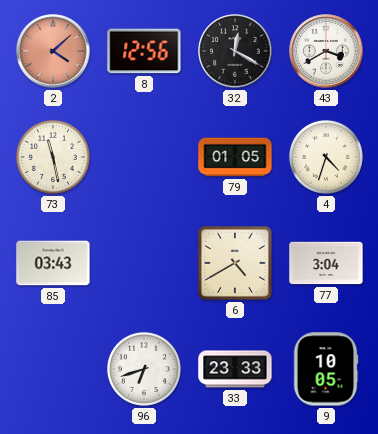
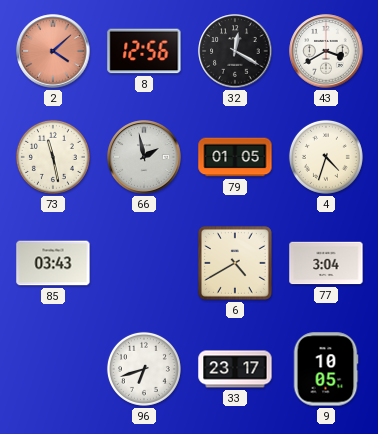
66: none -> 1:58 (144, 157)
33: 23:33 -> 23:17 (235, 369)
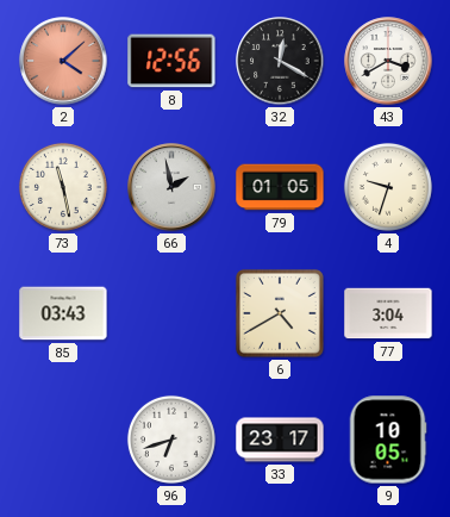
4: 4:33 -> 9:33 (388, 187)
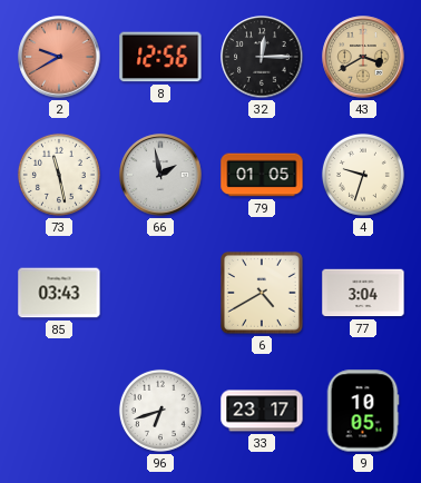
2: 4:08 -> 9:40 (59, 57)
32: 12:20 -> 12:15 (262, 57)
43 dial: white -> champagne (363, 57)
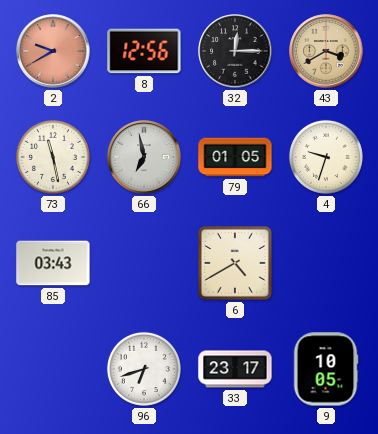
66: 1:58 -> 6:58 (144, 157)
77: 3:04 -> none (363, 293)
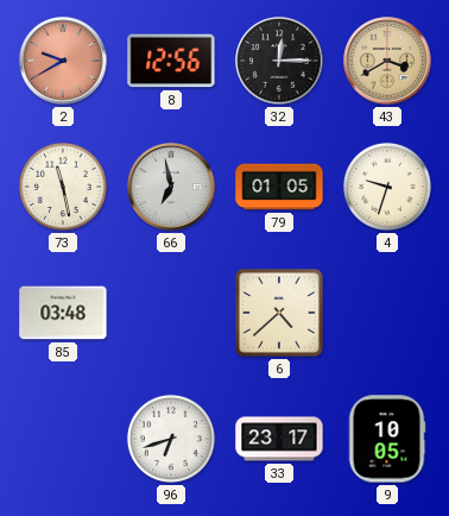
85: 03:43 -> 03:48 (63, 313)
6: 4:40 -> 4:38 (279, 313)
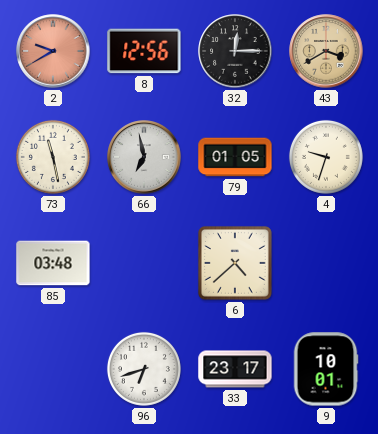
9: 10:05 -> 10:01 (326, 369)
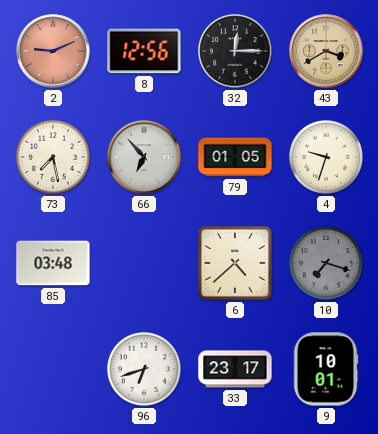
2: 9:40 -> 9:11 (53, 51)
73: 11:28 -> 7:28 (53, 157)
66: 6:58 -> 6:53 (144, 157)
10: none -> 7:18 (326, 263)
